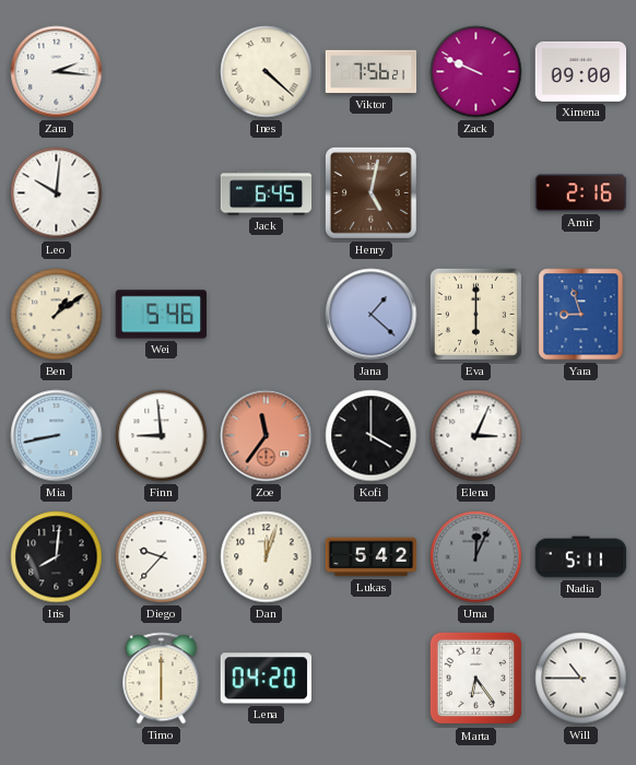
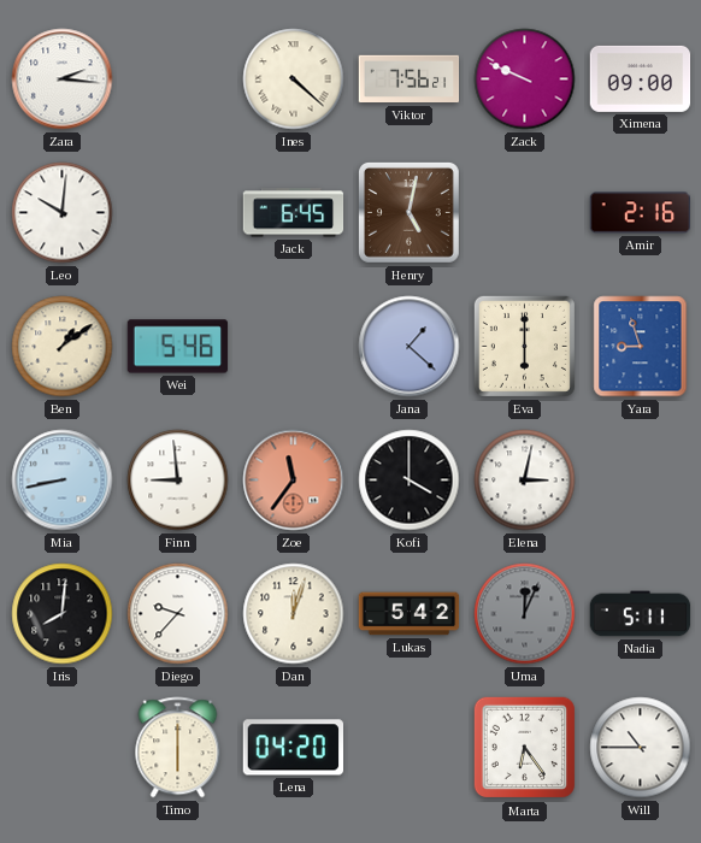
Elena: 3:04 -> 3:02 (525, 481)
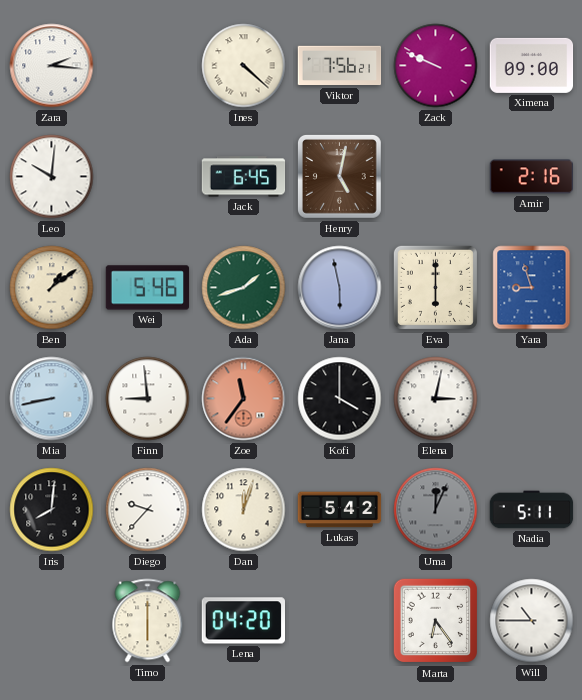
Ada: none -> 1:42 (244, 288)
Jana: 1:22 -> 5:58 (340, 288)
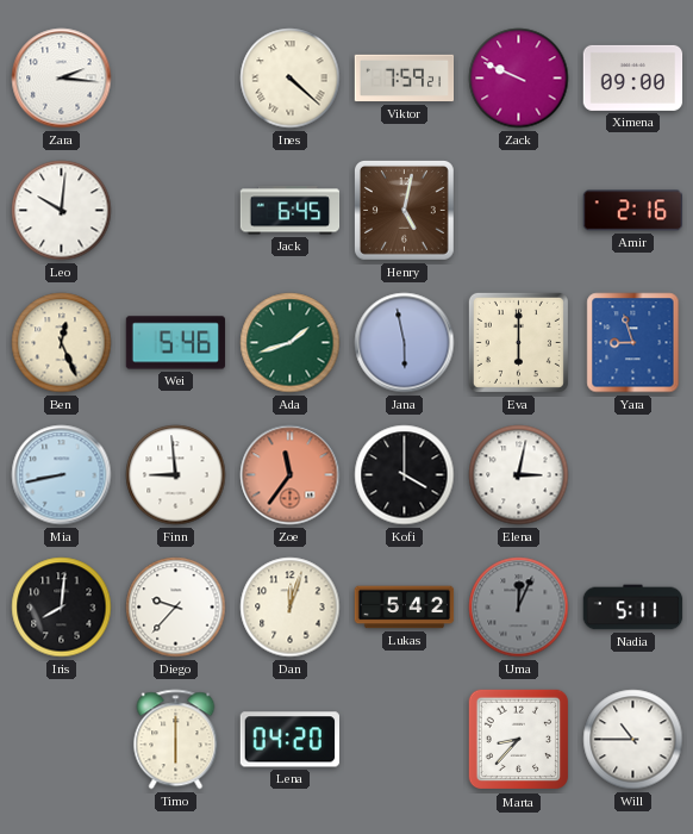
Viktor: 7:56 -> 7:59 (405, 79)
Ben: 1:09 -> 12:26 (62, 343)
Marta: 6:24 -> 8:37 (519, 740)
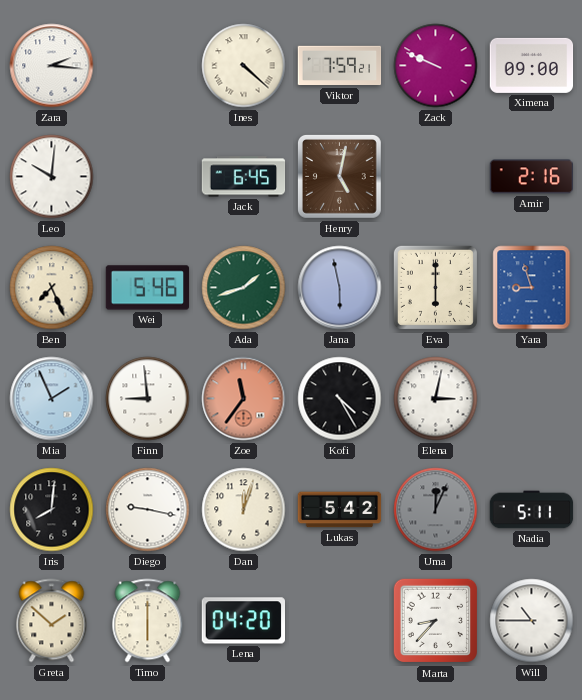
Ben: 12:26 -> 7:26 (52, 288)
Mia: 8:43 -> 1:56 (52, 399)
Kofi: 4:00 -> 4:25 (340, 399)
Diego: 9:37 -> 9:17 (148, 510)
Greta: none -> 1:52 (52, 621)
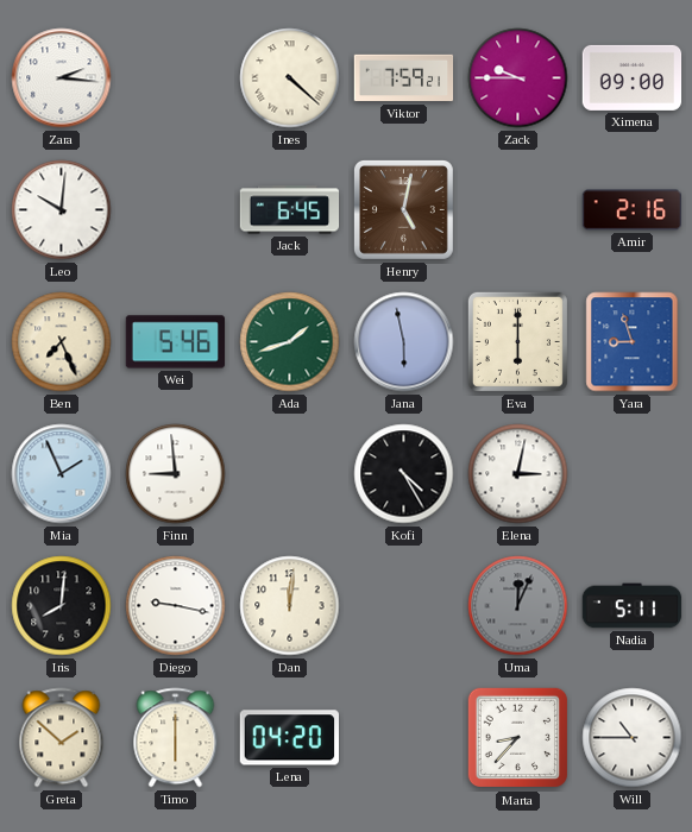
Zack: 9:49 -> 9:45 (518, 78)
Zoe: 11:36 -> none (244, 399)
Dan: 12:03 -> 12:01 (290, 606)
Lukas: 5:42 -> none (340, 510)
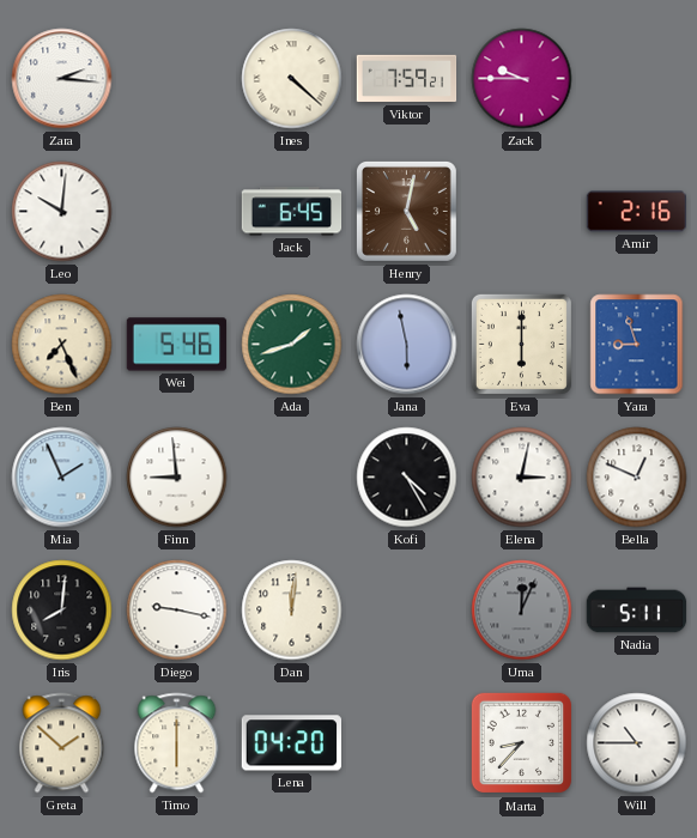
Ximena: 09:00 -> none (633, 77)
Bella: none -> 12:49 (637, 478)
